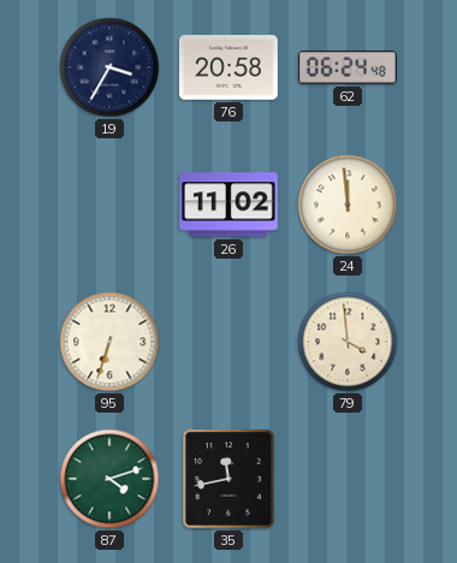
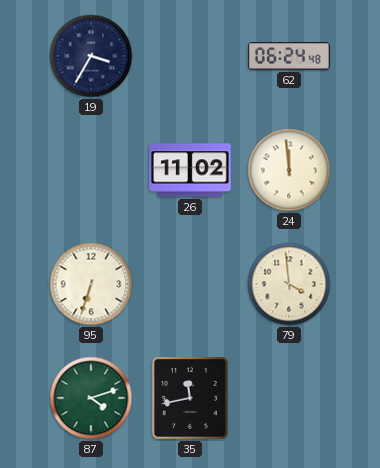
76: 20:58 -> none (228, 69)
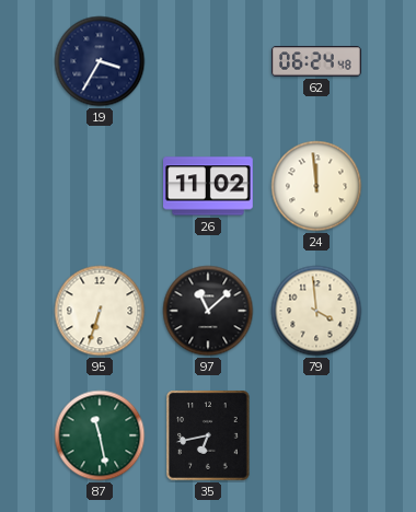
97: none -> 11:08 (208, 311)
87: 4:12 -> 11:28 (100, 435)
35: 11:43 -> 6:43 (209, 435)
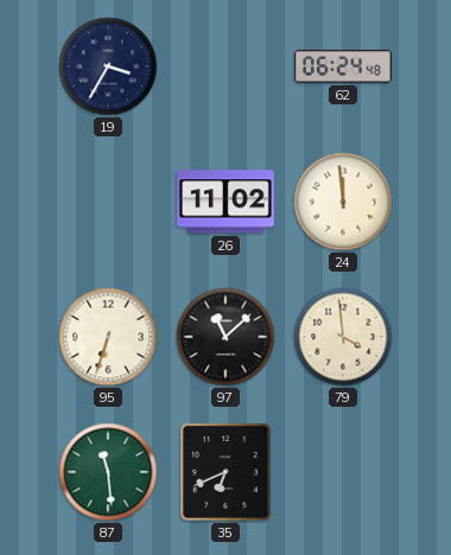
87: 11:28 -> 11:29 (108, 472)
35: 6:43 -> 6:41 (227, 472)
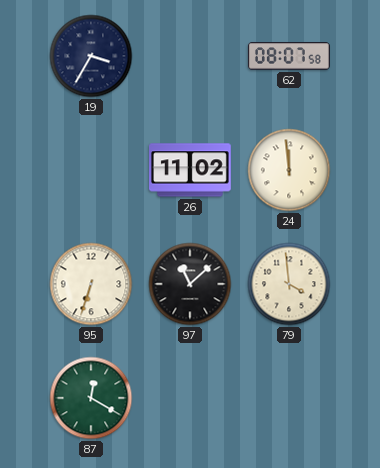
62: 06:24 -> 08:07 (290, 56)
87: 11:29 -> 12:20 (91, 398)
35: 6:41 -> none (227, 472)
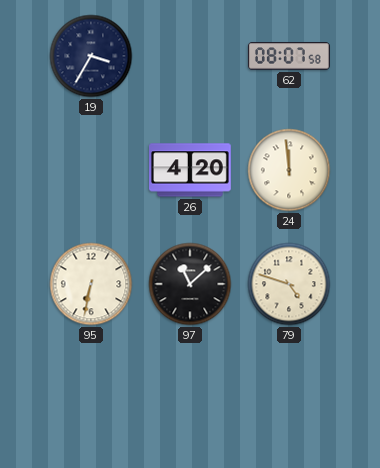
26: 11:02 -> 4:20 (191, 170)
95: 6:33 -> 6:32 (91, 284)
79: 3:59 -> 4:48 (289, 284)
87: 12:20 -> none (91, 398)
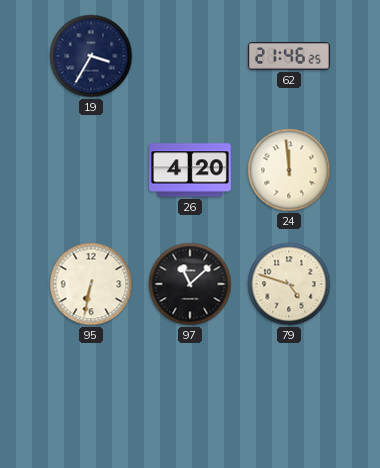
62: 08:07 -> 21:46 (290, 56)
